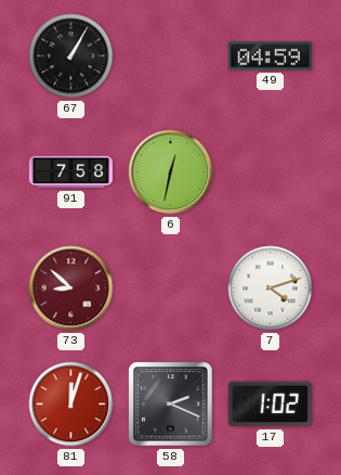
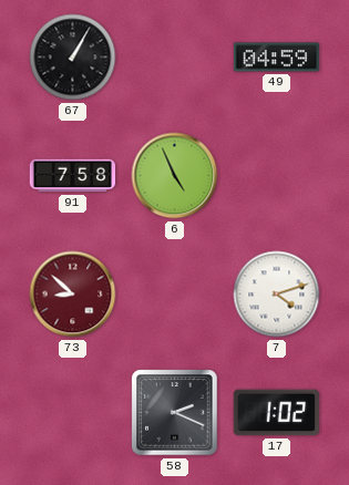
6: 12:32 -> 4:56 (175, 176)
81: 12:03 -> none (71, 405)
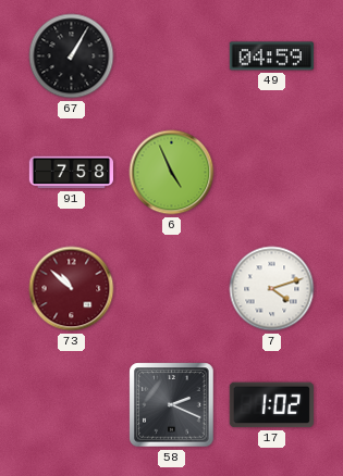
73: 8:52 -> 10:52 (72, 289)
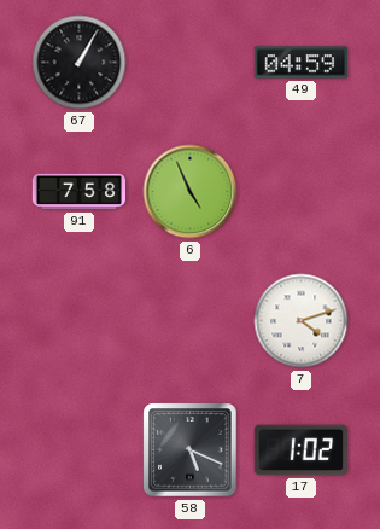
73: 10:52 -> none (72, 289)
58: 2:19 -> 5:19 (191, 450)
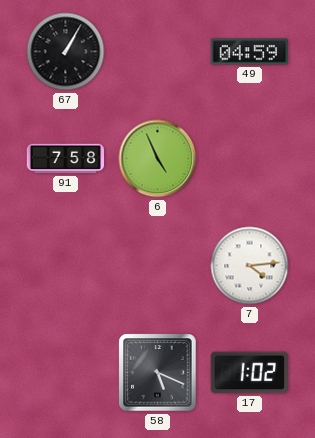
7: 4:12 -> 4:14 (250, 266)
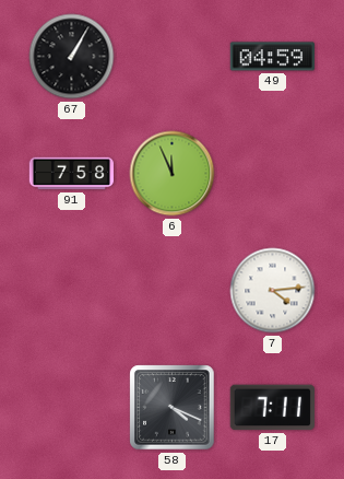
6: 4:56 -> 11:56 (173, 174)
58: 5:19 -> 4:19 (173, 408)
17: 1:02 -> 7:11 (272, 408)
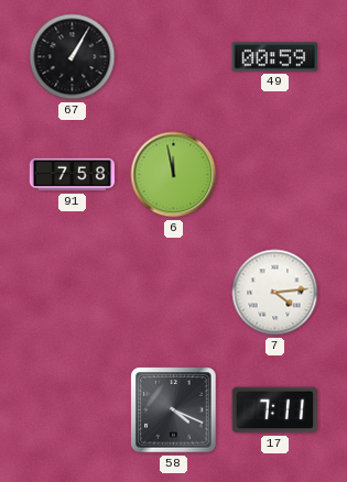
49: 04:59 -> 00:59 (274, 57)
6: 11:56 -> 11:58 (174, 175)
